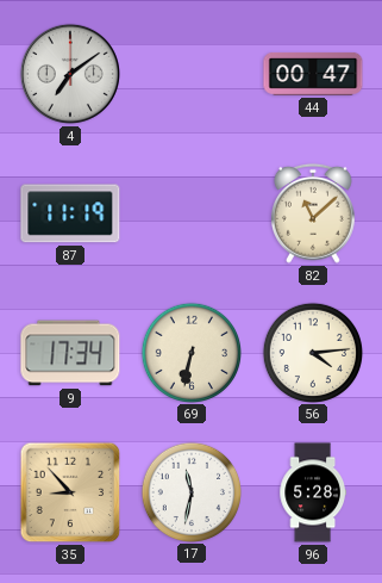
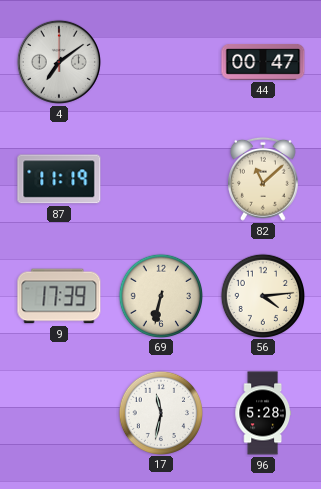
9: 17:34 -> 17:39 (59, 296)
35: 8:53 -> none (70, 492)
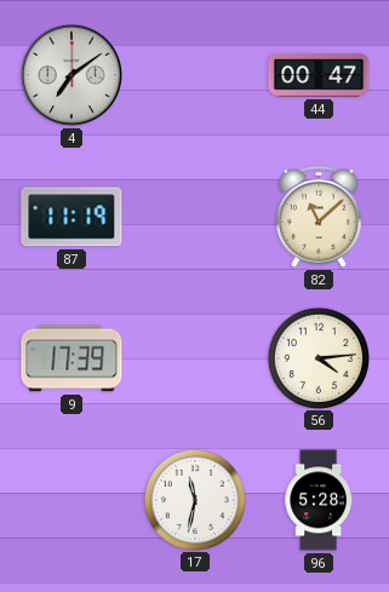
69: 6:32 -> none (160, 295)
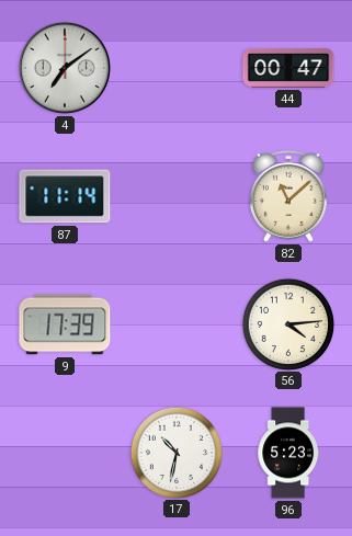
87: 11:19 -> 11:14 (65, 196)
17: 11:32 -> 10:32 (175, 452)
96: 5:28 -> 5:23 (288, 453)
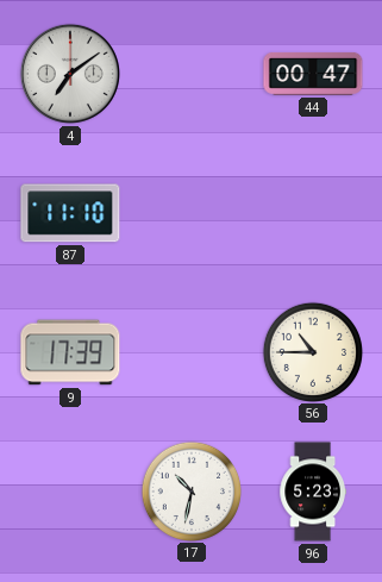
87: 11:14 -> 11:10 (70, 213)
82: 11:08 -> none (289, 196)
56: 4:14 -> 10:45 (312, 351)
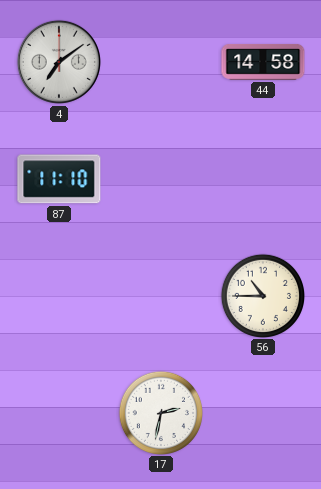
44: 00:47 -> 14:58 (263, 62)
9: 17:39 -> none (70, 352)
17: 10:32 -> 2:32 (160, 412)
96: 5:23 -> none (313, 492)
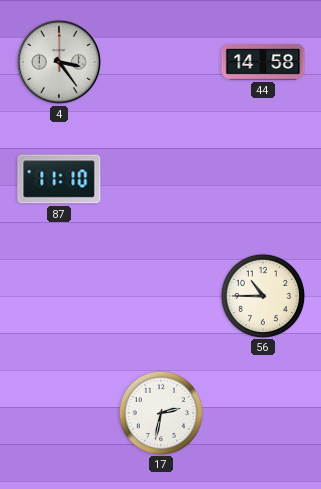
4: 7:09 -> 3:24 (59, 62)
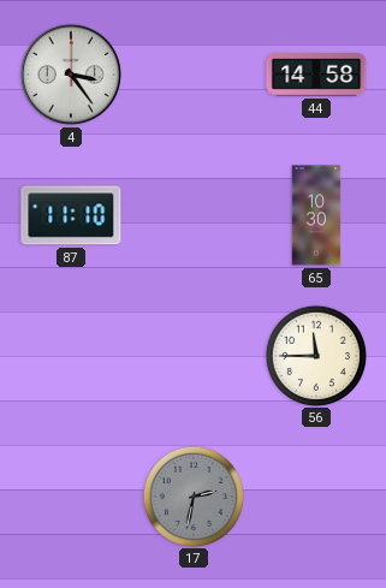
65: none -> 10:30 (316, 215)
56: 10:45 -> 11:45 (315, 355)
17 dial: white -> grey (192, 495)
